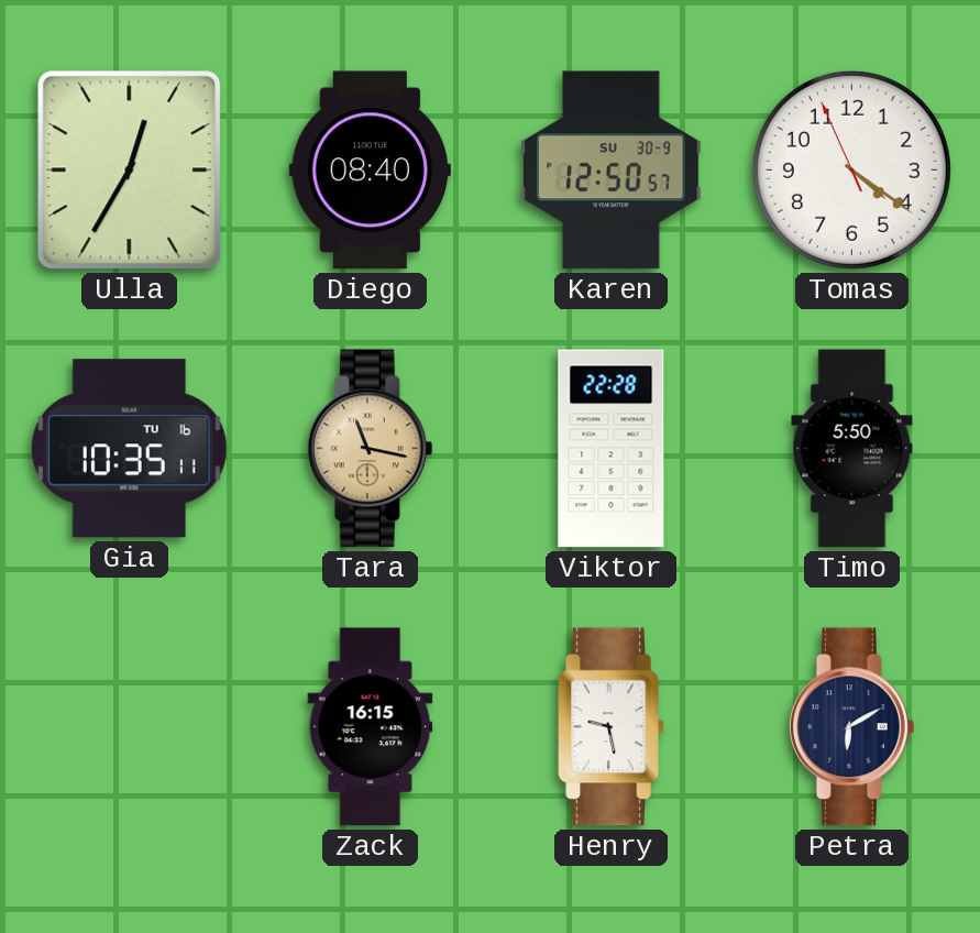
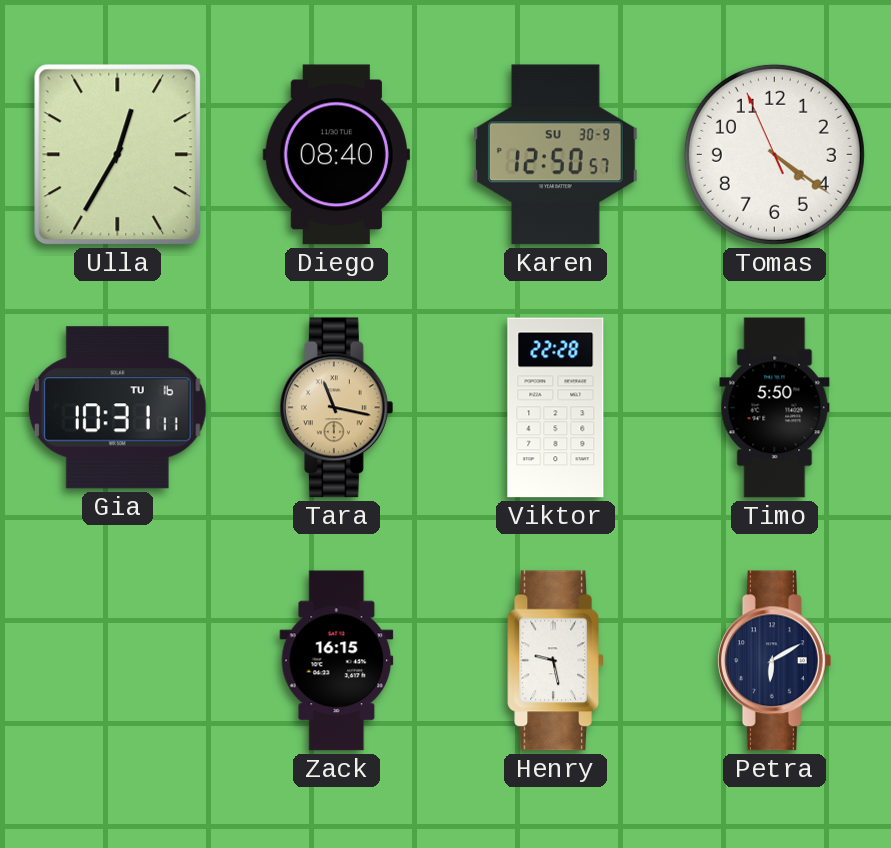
Gia: 10:35 -> 10:31 (117, 408)
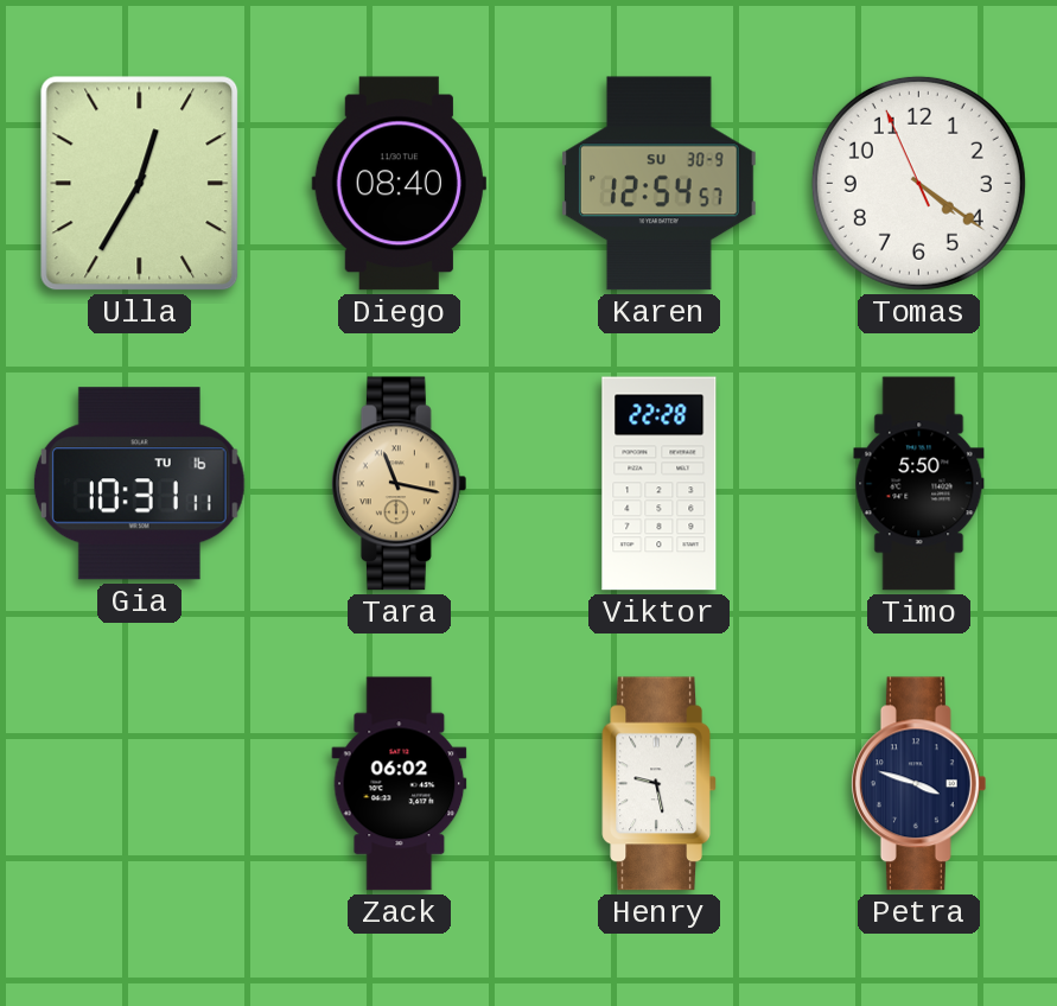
Karen: 12:50 -> 12:54 (660, 184)
Zack: 16:15 -> 06:02 (400, 784)
Petra: 6:10 -> 3:48 (918, 784)
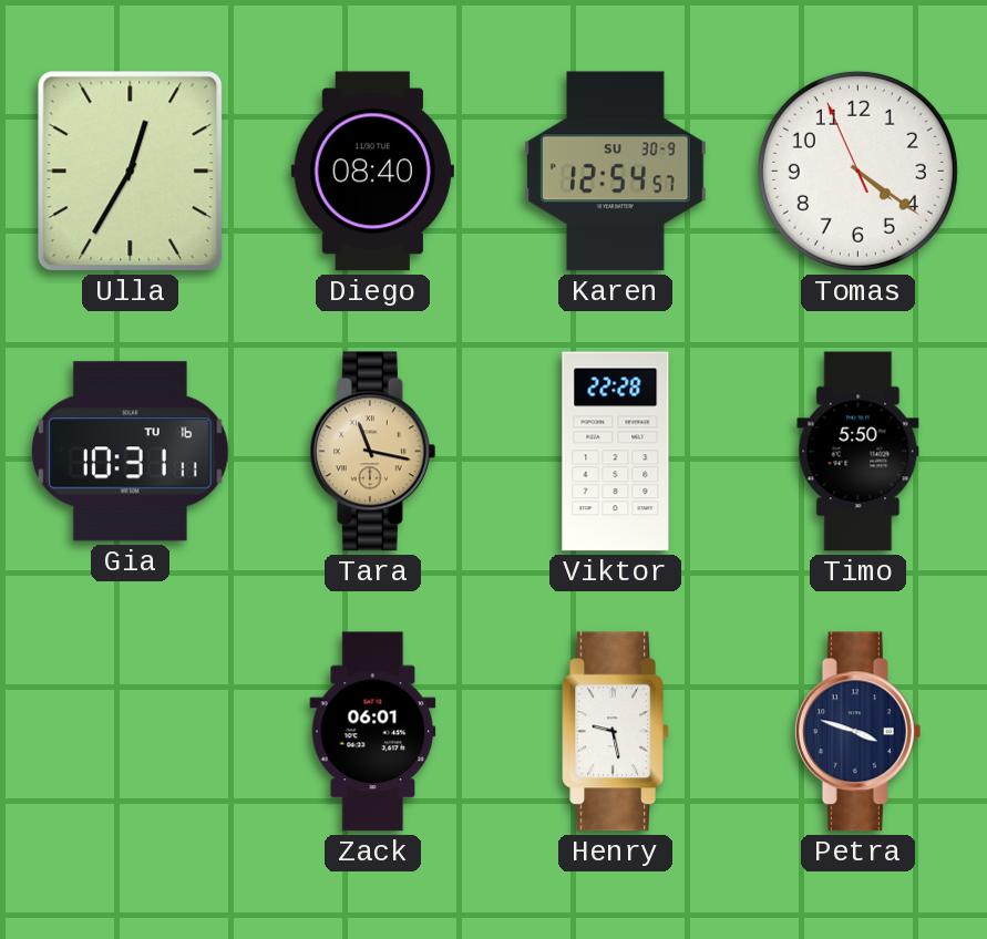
Zack: 06:02 -> 06:01 (373, 732)
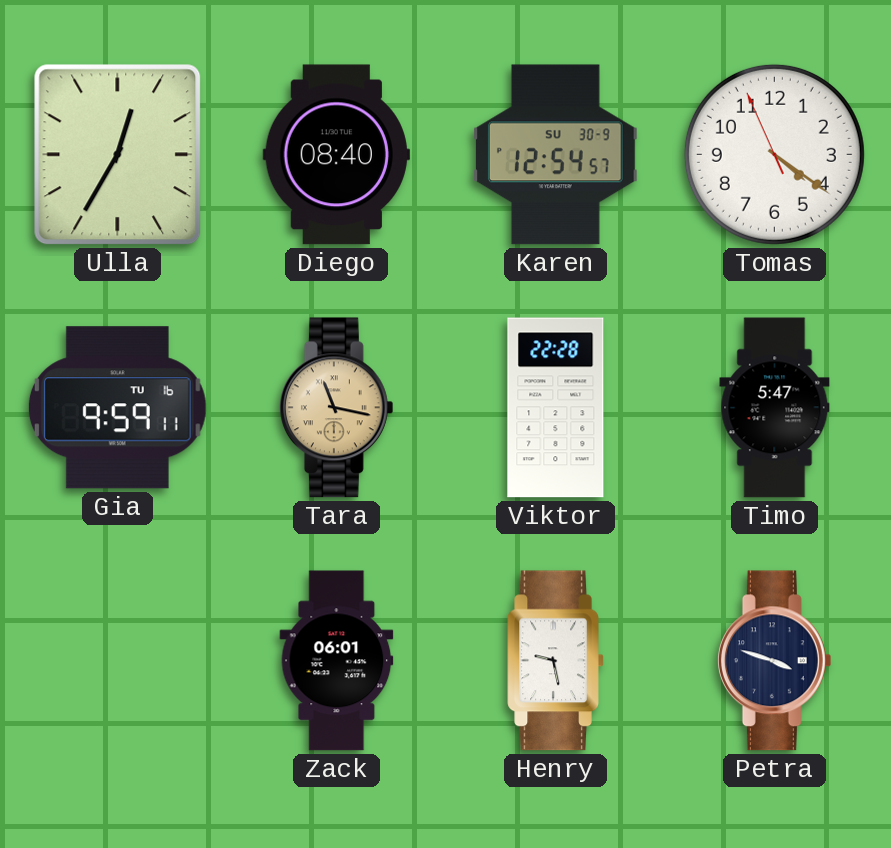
Gia: 10:31 -> 9:59 (117, 408)
Timo: 5:50 -> 5:47 (775, 408)
